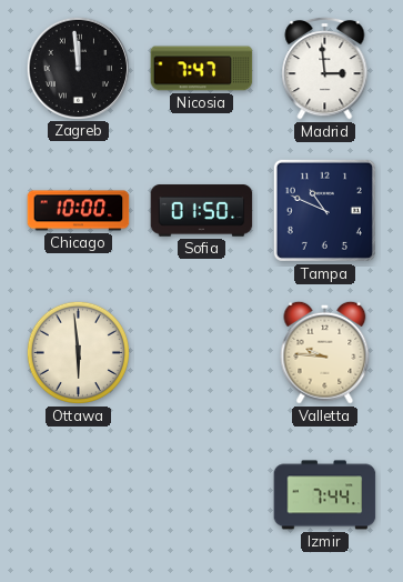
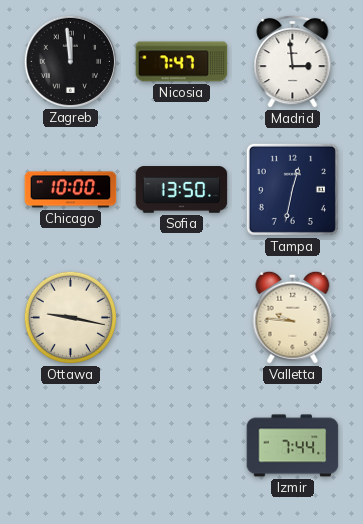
Sofia: 01:50 -> 13:50 (182, 190)
Tampa: 10:49 -> 12:32 (292, 189)
Ottawa: 5:59 -> 9:17 (70, 317)
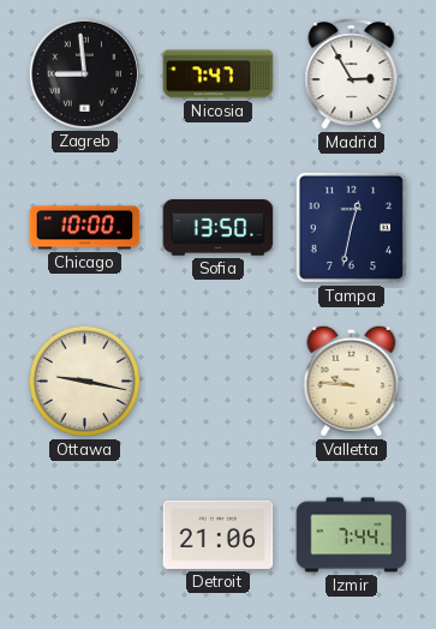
Zagreb: 11:59 -> 8:59 (84, 73)
Madrid: 2:59 -> 2:55 (352, 73)
Detroit: none -> 21:06 (219, 534)
